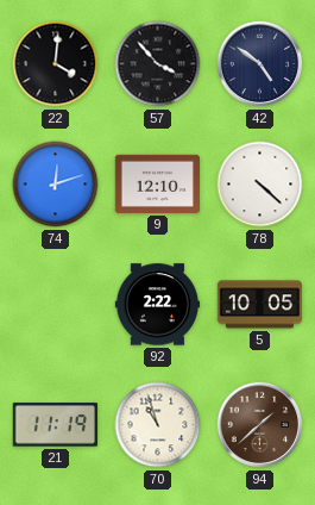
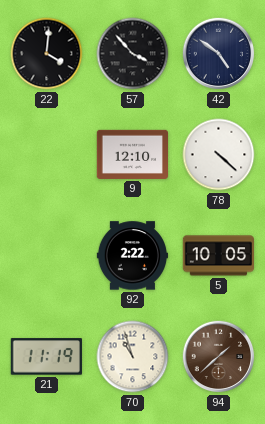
74: 12:12 -> none (56, 185)
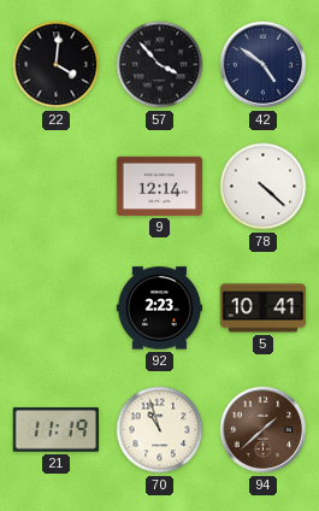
9: 12:10 -> 12:14 (160, 186)
92: 2:22 -> 2:23 (160, 309)
5: 10:05 -> 10:41 (262, 309)
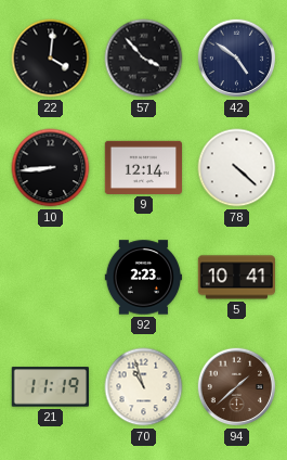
10: none -> 8:44 (51, 168)
